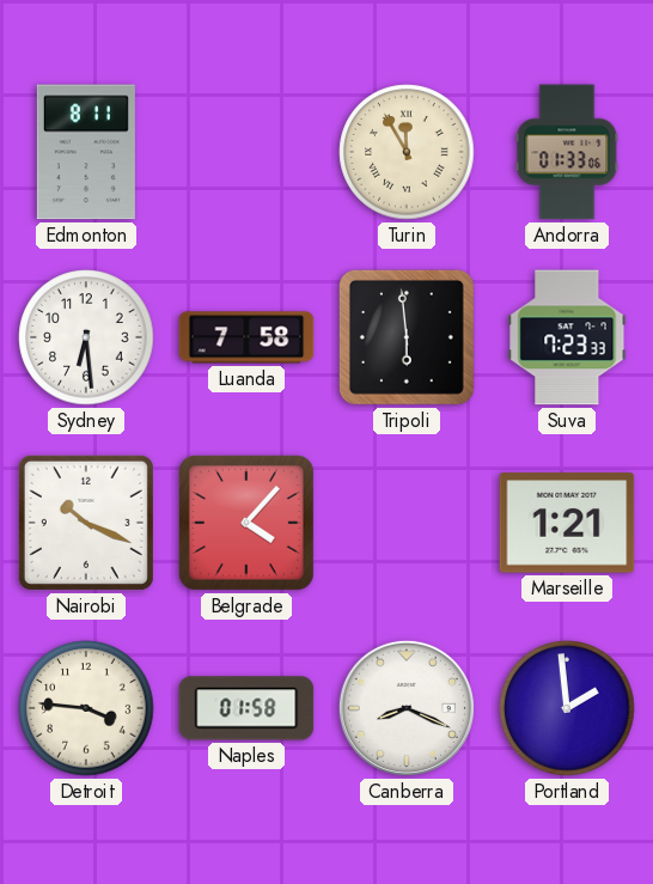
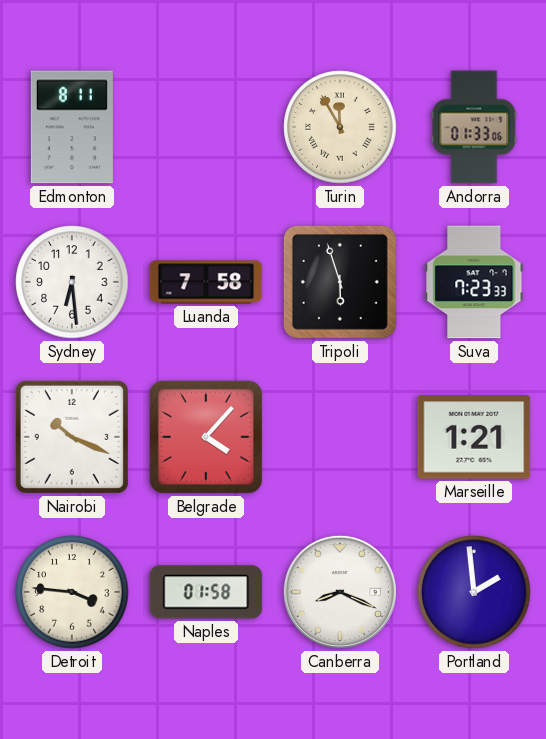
Tripoli: 5:59 -> 5:57 (340, 282)
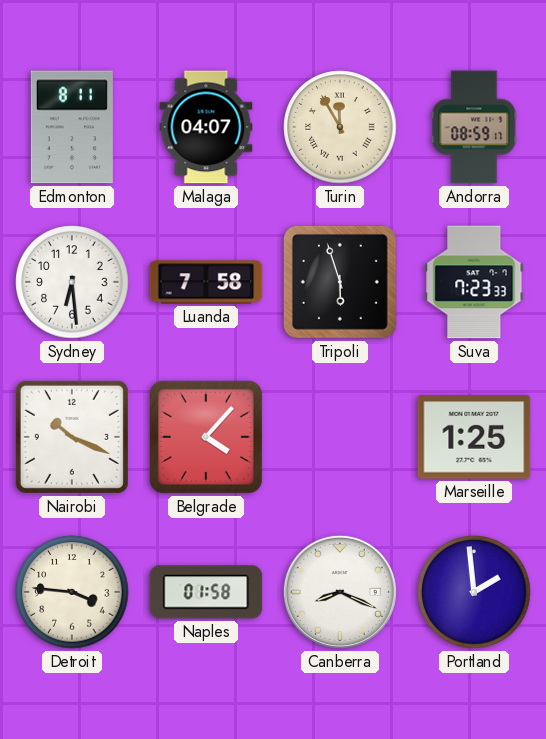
Malaga: none -> 04:07 (206, 127)
Andorra: 01:33 -> 08:59 (474, 127)
Marseille: 1:21 -> 1:25 (474, 437)
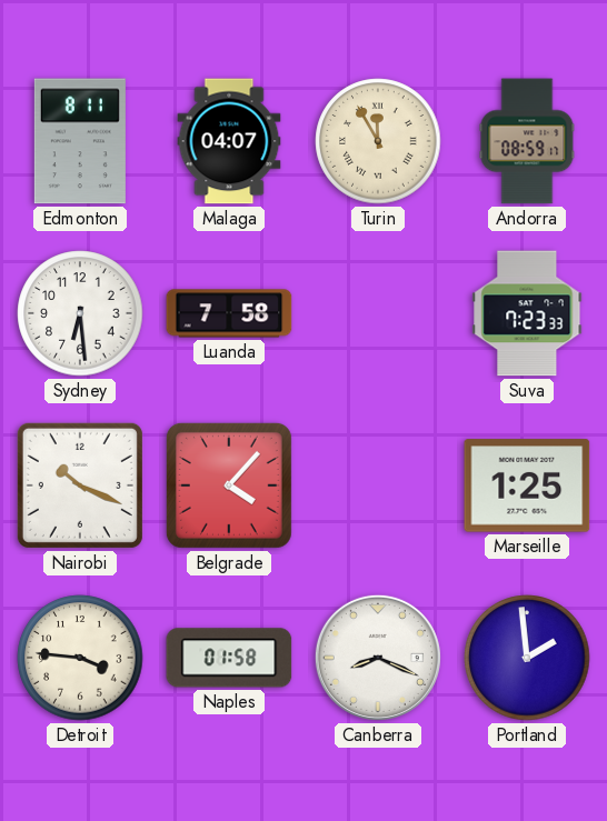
Tripoli: 5:57 -> none (340, 282)
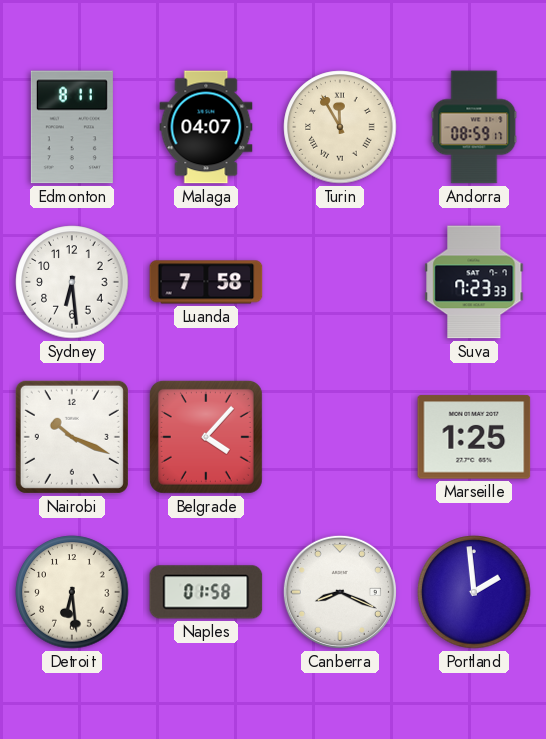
Detroit: 3:46 -> 6:29 (72, 592)
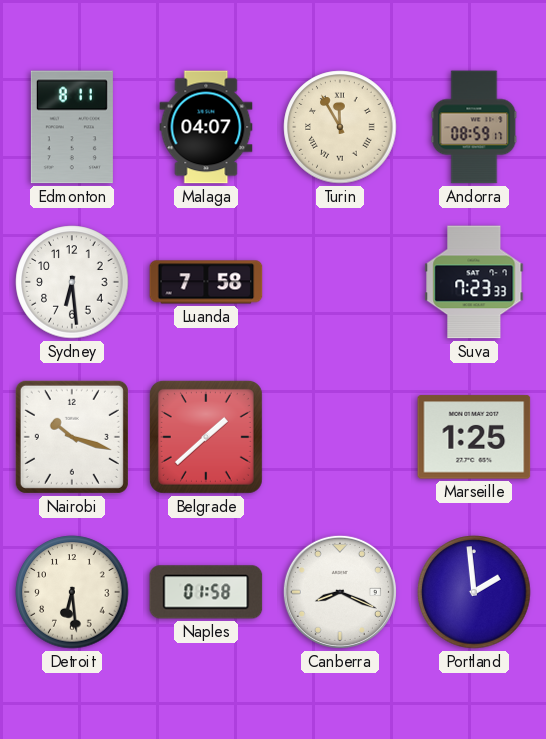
Nairobi: 10:19 -> 10:18 (72, 437)
Belgrade: 4:07 -> 1:38 (206, 437)
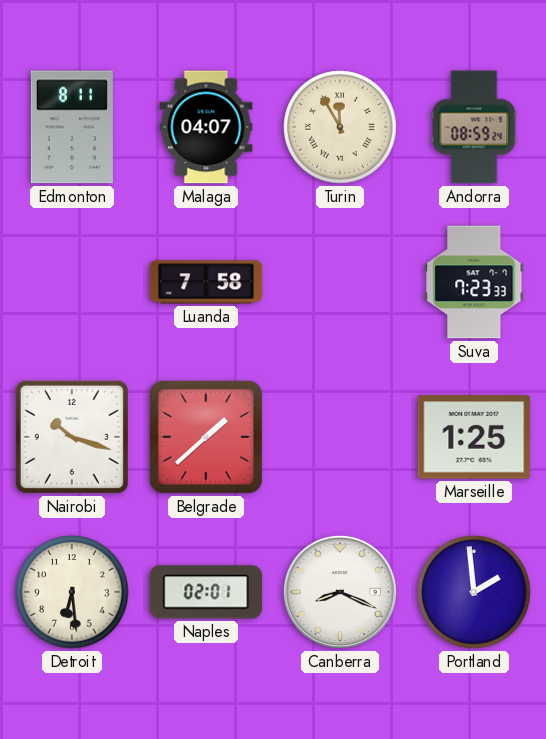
Andorra: 08:59:17 -> 08:59:24 (474, 127)
Sydney: 6:29 -> none (72, 282)
Naples: 01:58 -> 02:01 (206, 592)
